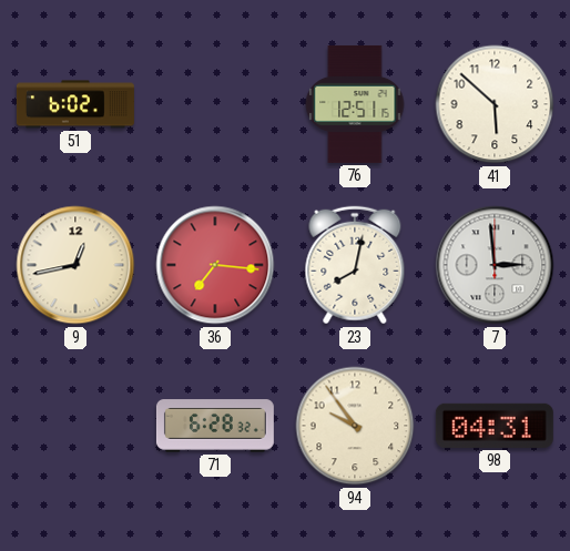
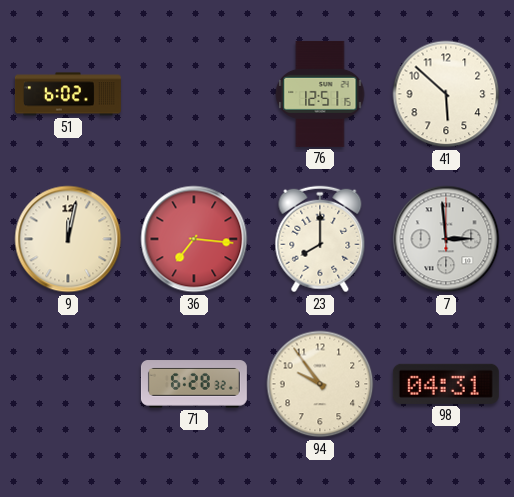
9: 12:43 -> 12:02 (68, 239)
23: 8:02 -> 8:00 (320, 239)
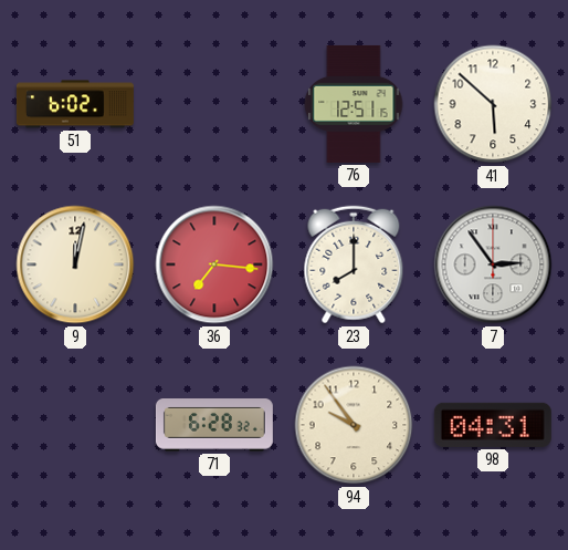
7: 2:59 -> 2:54 (493, 264)
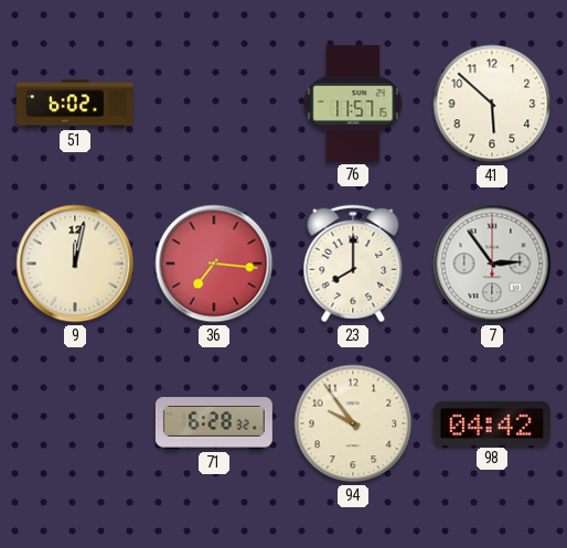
76: 12:51 -> 11:57 (353, 104)
98: 04:31 -> 04:42 (492, 423)
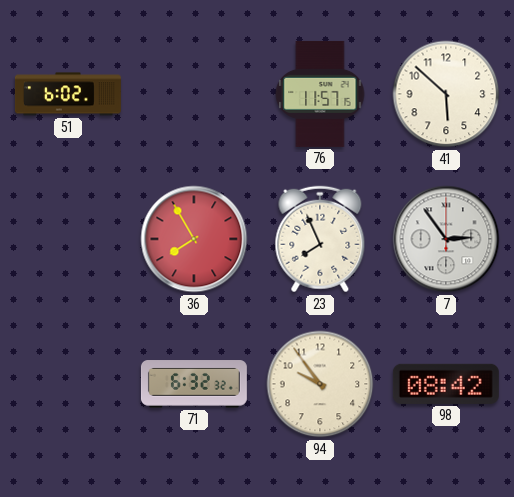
9: 12:02 -> none (75, 264)
36: 7:16 -> 7:55 (194, 239)
23: 8:00 -> 7:56 (320, 239)
71: 6:28 -> 6:32 (194, 384)
98: 04:42 -> 08:42 (446, 384)
